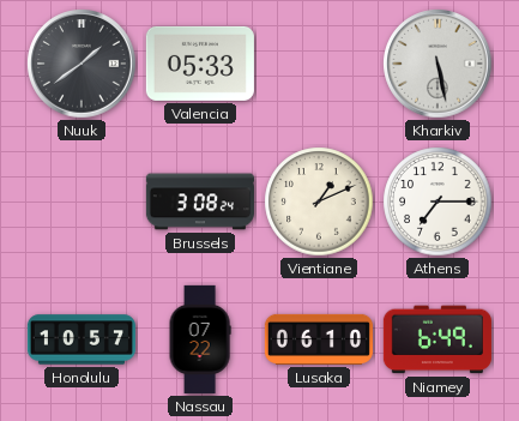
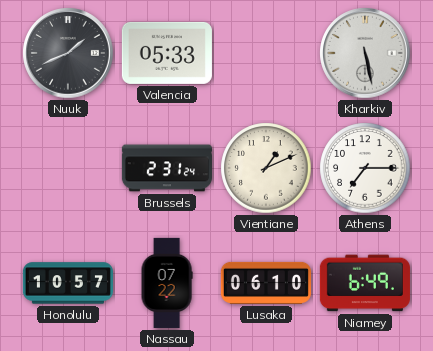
Nuuk: 1:39 -> 1:41 (68, 53)
Brussels: 3:08 -> 2:31 (167, 168)
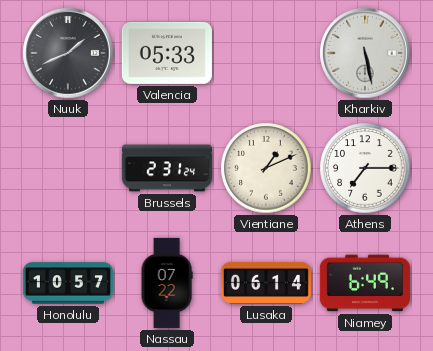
Lusaka: 06:10 -> 06:14 (266, 283)
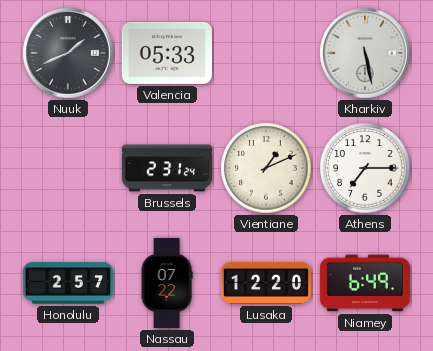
Honolulu: 10:57 -> 2:57 (68, 283)
Lusaka: 06:14 -> 12:20 (266, 283)
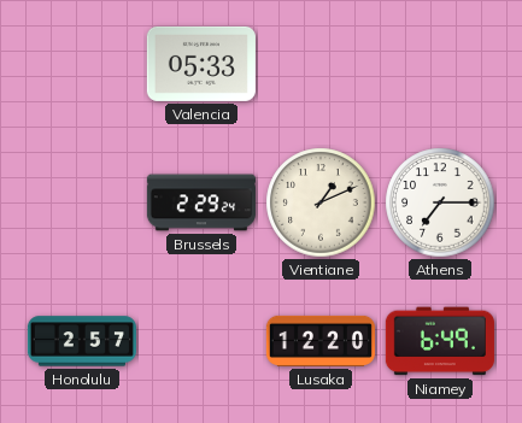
Nuuk: 1:41 -> none (68, 53)
Kharkiv: 5:28 -> none (365, 53)
Brussels: 2:31 -> 2:29 (201, 202)
Nassau: 07:22 -> none (167, 283)
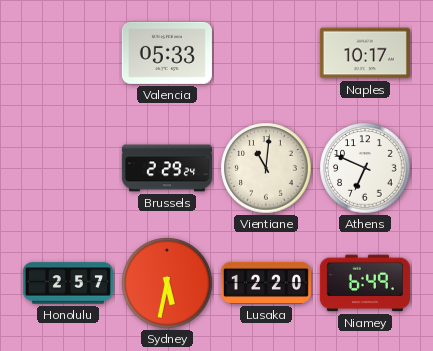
Naples: none -> 10:17 (365, 53)
Vientiane: 1:11 -> 11:01 (266, 168)
Athens: 7:15 -> 6:49 (365, 168)
Sydney: none -> 5:32 (167, 283)
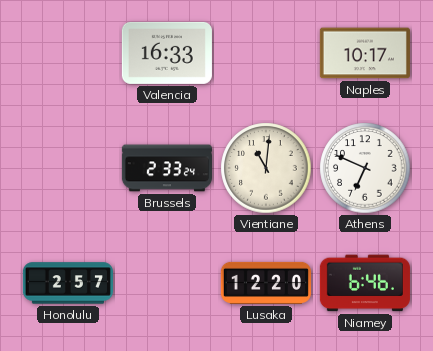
Valencia: 05:33 -> 16:33 (167, 53)
Brussels: 2:29 -> 2:33 (167, 168)
Sydney: 5:32 -> none (167, 283)
Niamey: 6:49 -> 6:46 (365, 283)
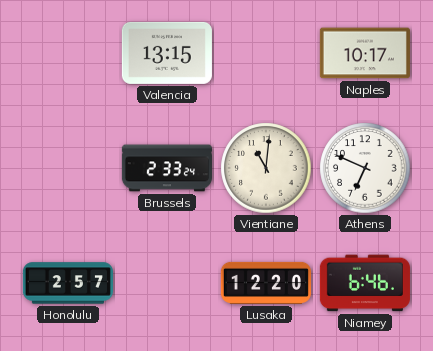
Valencia: 16:33 -> 13:15 (167, 53)
